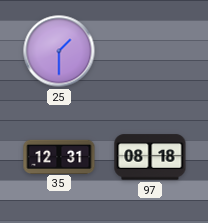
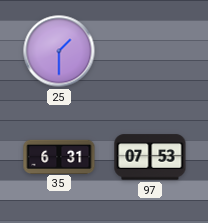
35: 12:31 -> 6:31 (59, 156)
97: 08:18 -> 07:53 (150, 157)
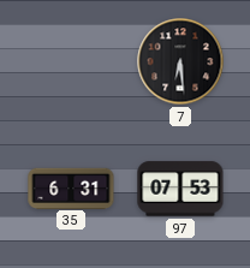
25: 1:30 -> none (59, 51)
7: none -> 6:29 (180, 61)
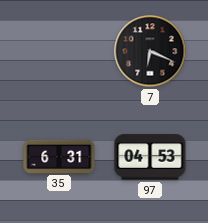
7: 6:29 -> 6:19 (150, 51)
97: 07:53 -> 04:53 (150, 157)
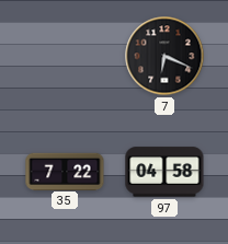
35: 6:31 -> 7:22 (65, 171)
97: 04:53 -> 04:58 (164, 172)
